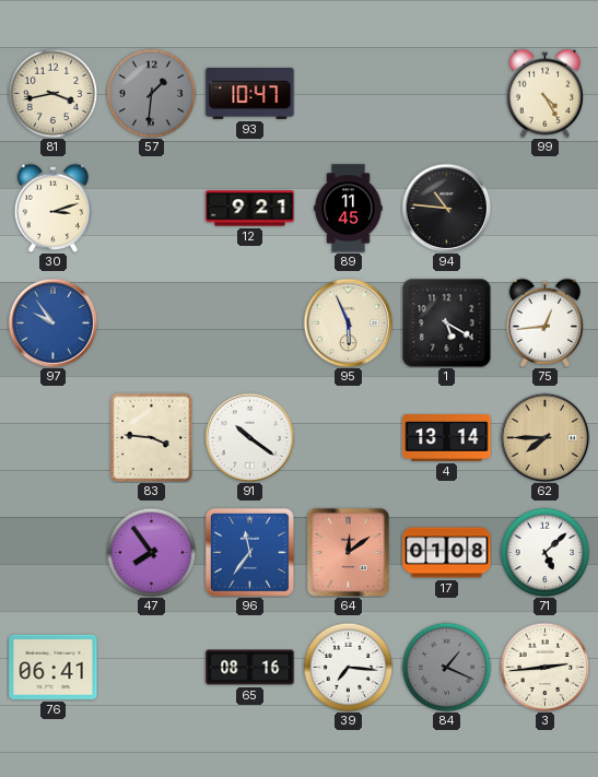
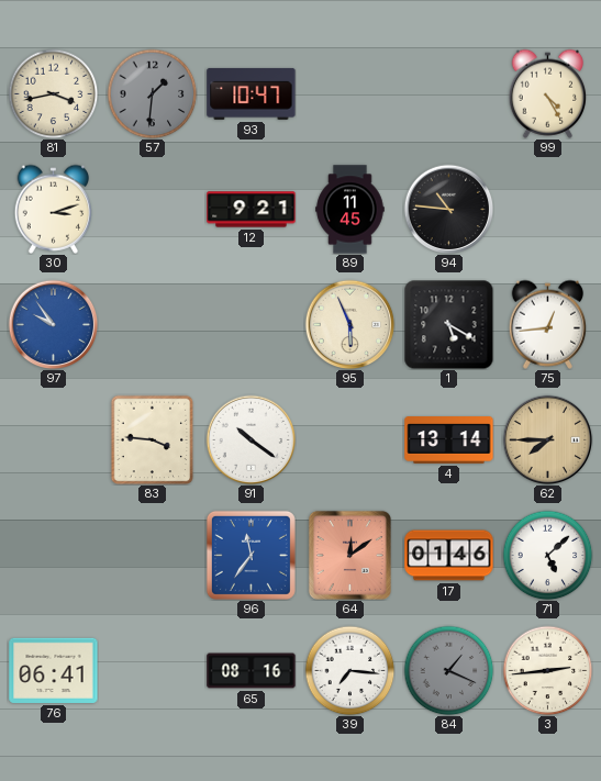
47: 7:54 -> none (151, 552)
17: 01:08 -> 01:46 (449, 556)
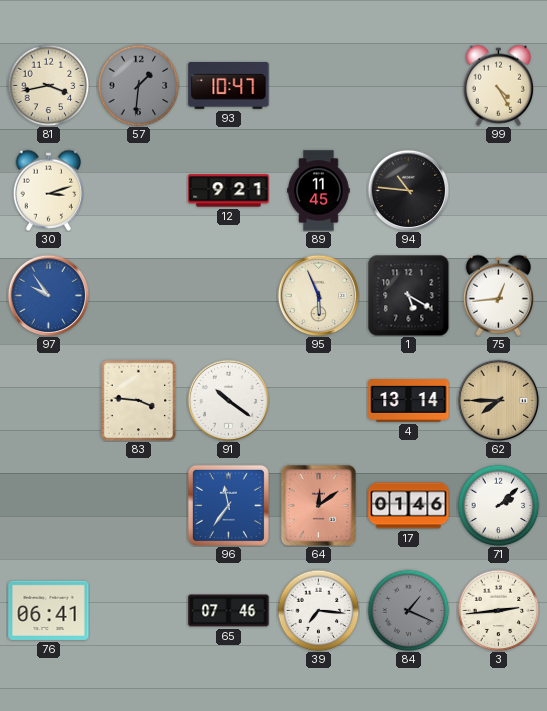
71: 5:08 -> 2:08 (498, 505)
65: 08:16 -> 07:46 (229, 611)
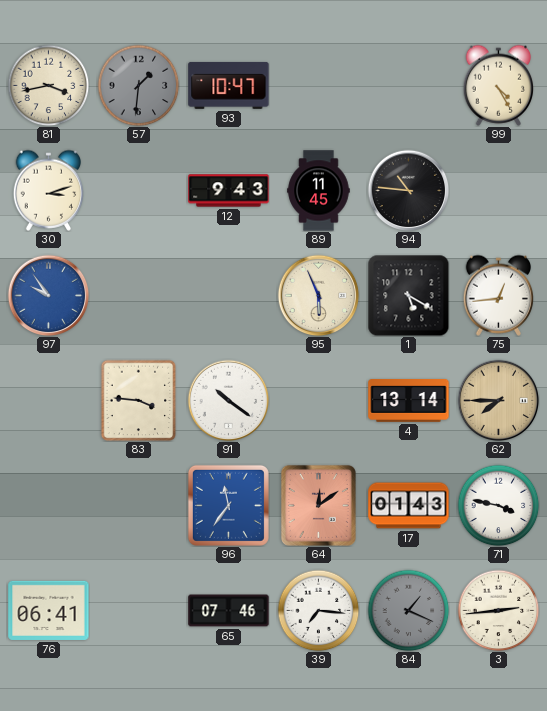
12: 9:21 -> 9:43 (229, 191)
17: 01:46 -> 01:43 (409, 506)
71: 2:08 -> 3:47 (498, 505)
